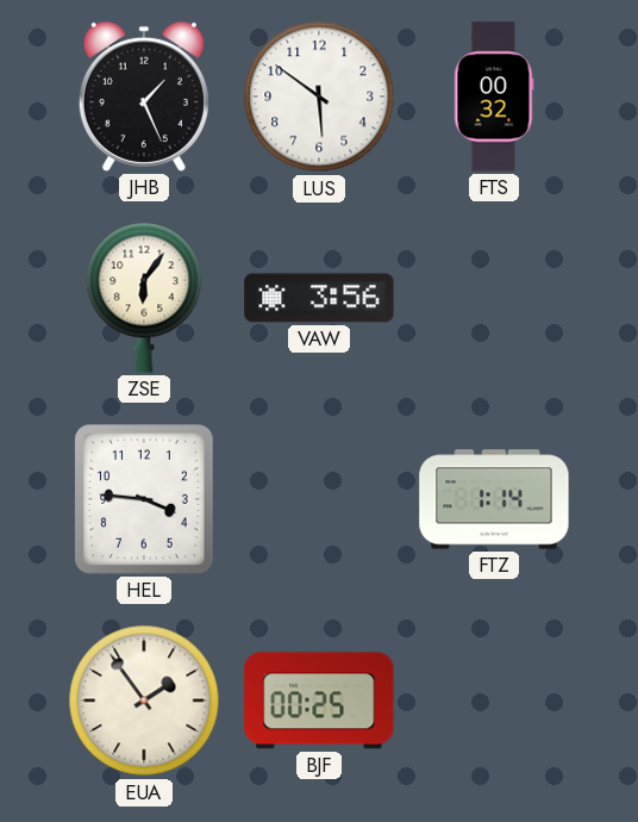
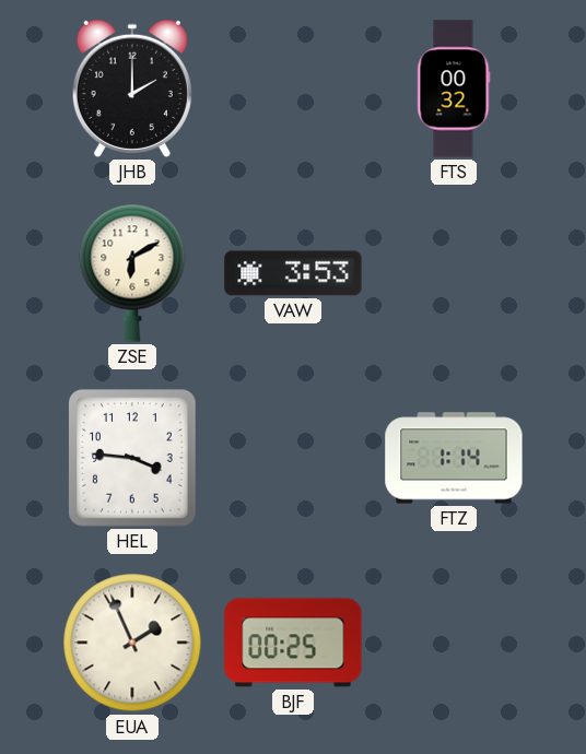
JHB: 1:26 -> 2:00 (132, 89)
LUS: 5:51 -> none (319, 96)
ZSE: 6:06 -> 6:10 (132, 273)
VAW: 3:56 -> 3:53 (293, 273)
EUA: 1:54 -> 1:56 (132, 643)
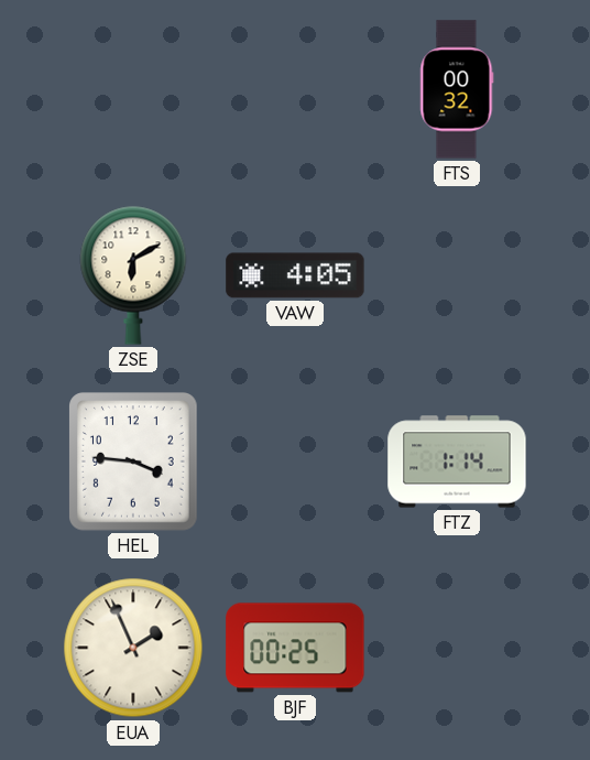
JHB: 2:00 -> none (132, 89)
VAW: 3:53 -> 4:05 (295, 275)
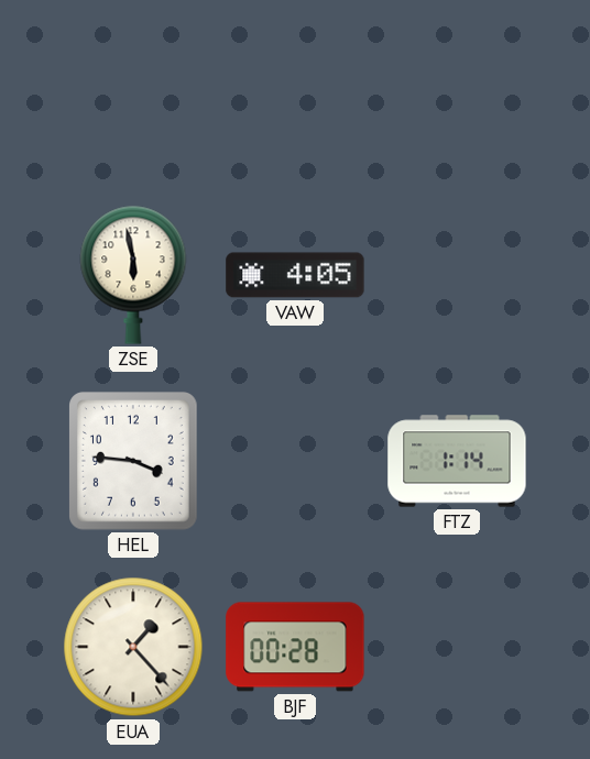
FTS: 00:32 -> none (457, 89)
ZSE: 6:10 -> 5:58 (133, 275)
EUA: 1:56 -> 1:23 (133, 647)
BJF: 00:25 -> 00:28 (295, 647)
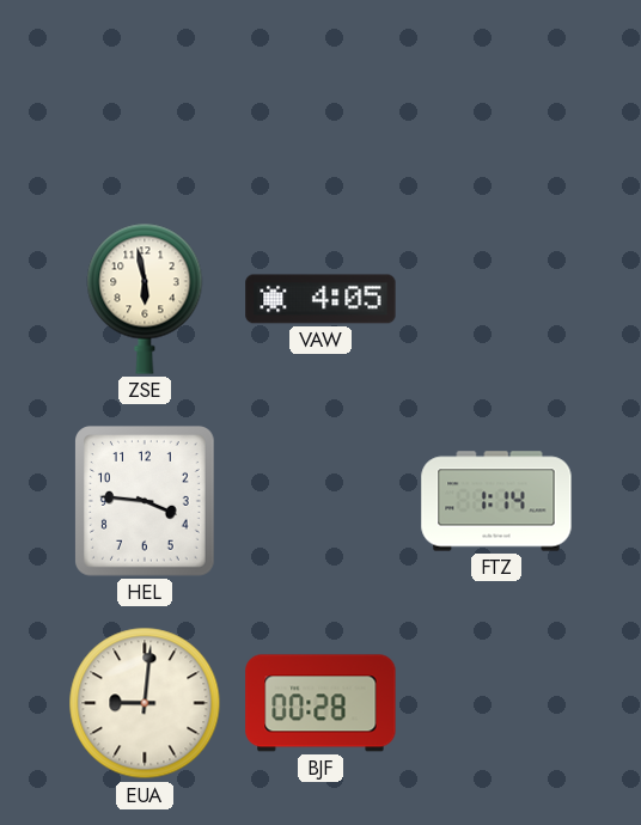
EUA: 1:23 -> 9:01 (145, 703)
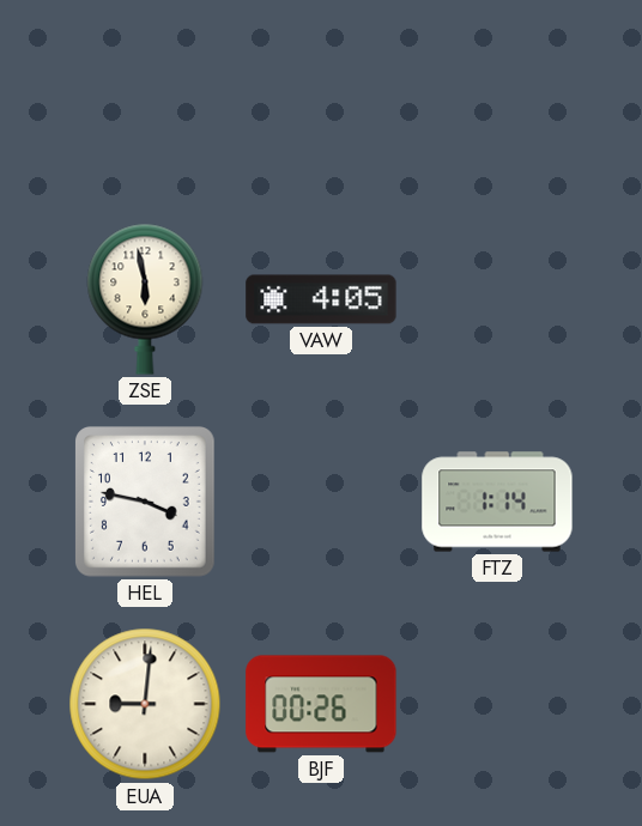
HEL: 3:46 -> 3:47 (146, 502)
BJF: 00:28 -> 00:26 (321, 704)
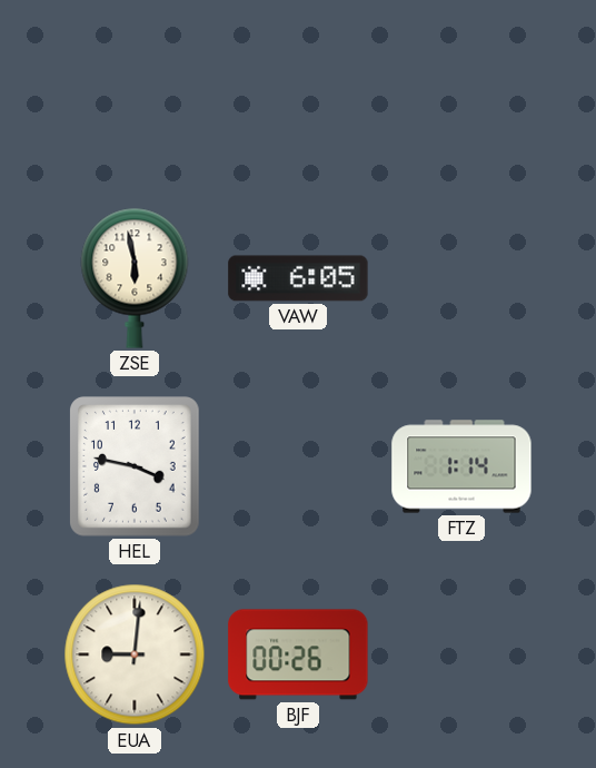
VAW: 4:05 -> 6:05 (298, 278)
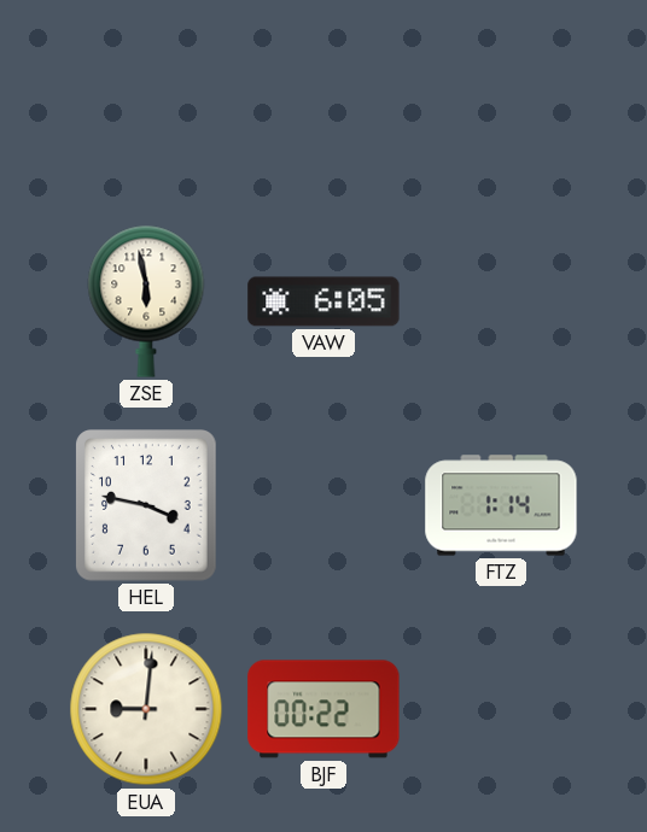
BJF: 00:26 -> 00:22 (323, 709)
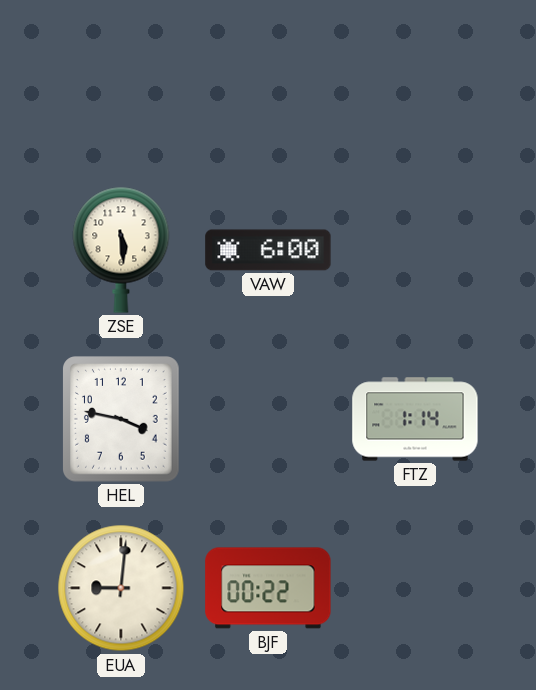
ZSE: 5:58 -> 5:29 (121, 250)
VAW: 6:05 -> 6:00 (268, 250)
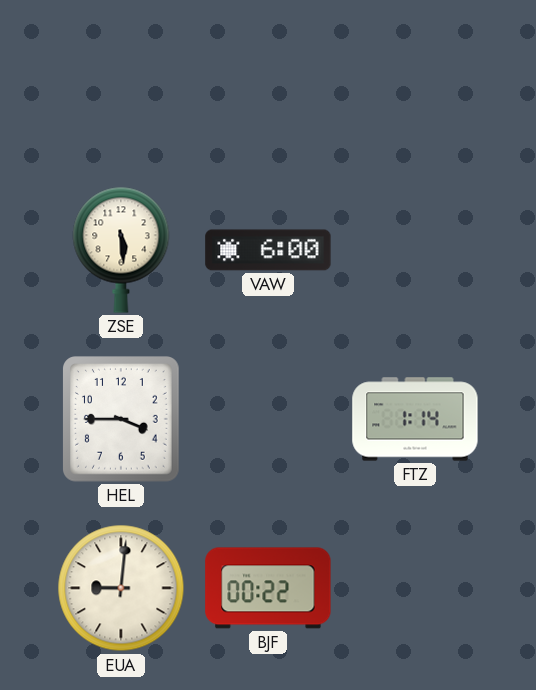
HEL: 3:47 -> 3:45 (122, 419)
